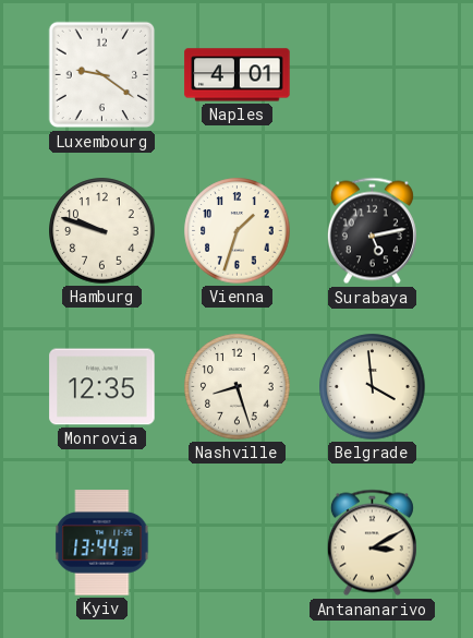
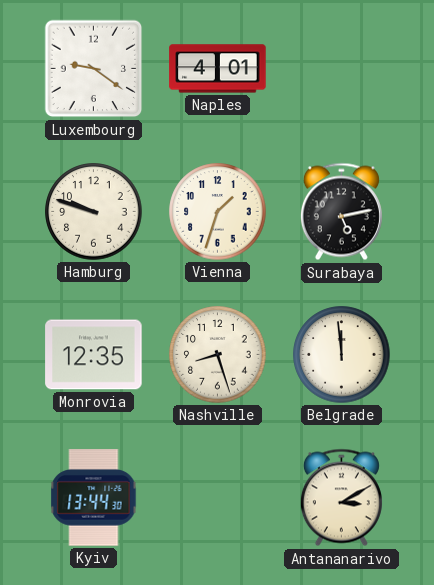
Belgrade: 3:59 -> 11:59 (342, 355)
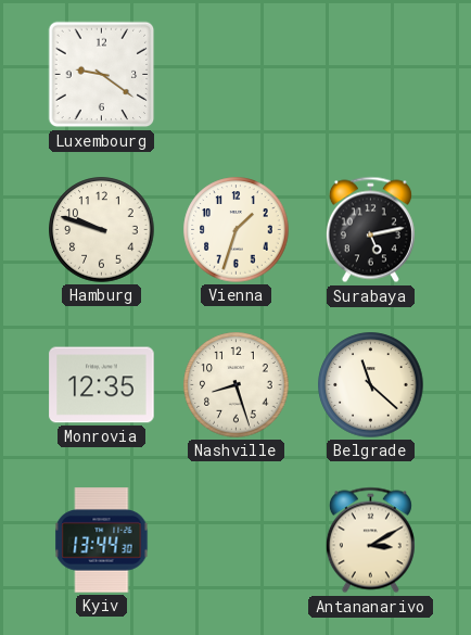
Naples: 4:01 -> none (218, 69)
Belgrade: 11:59 -> 11:22 (371, 385)
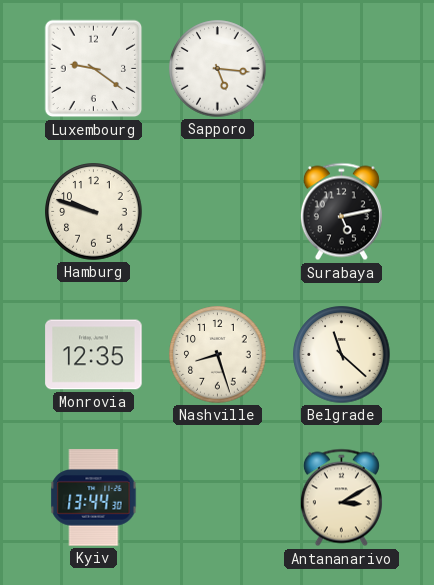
Sapporo: none -> 5:16 (218, 69)
Vienna: 1:33 -> none (237, 230)
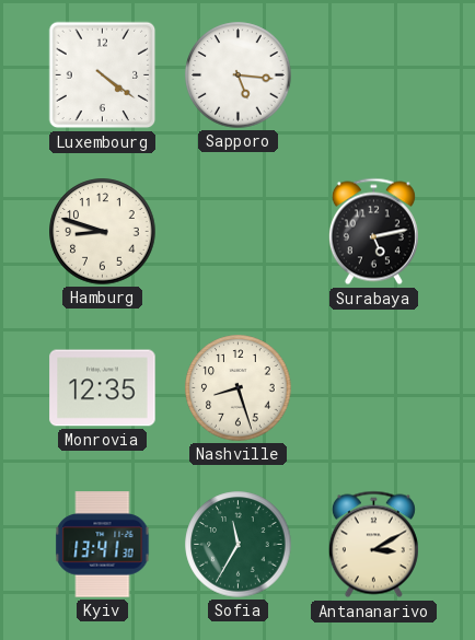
Luxembourg: 9:21 -> 4:21 (103, 75)
Hamburg: 9:48 -> 8:48 (103, 232)
Belgrade: 11:22 -> none (342, 355)
Kyiv: 13:44 -> 13:41 (103, 545)
Sofia: none -> 11:35 (239, 545)
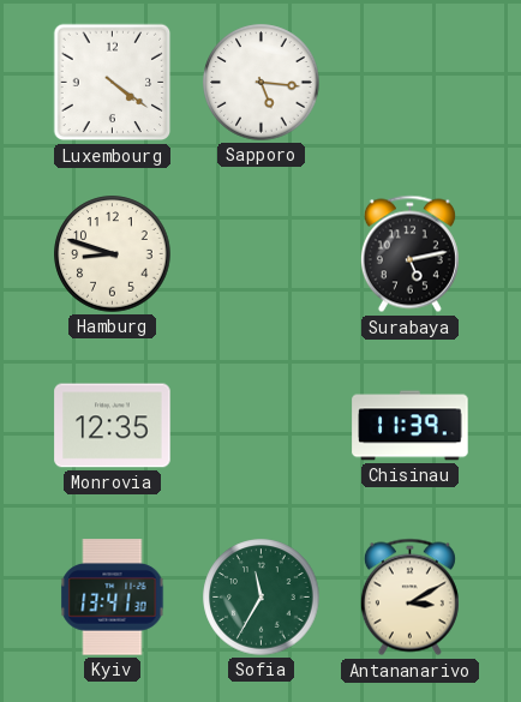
Nashville: 8:27 -> none (239, 388)
Chisinau: none -> 11:39 (411, 426)
